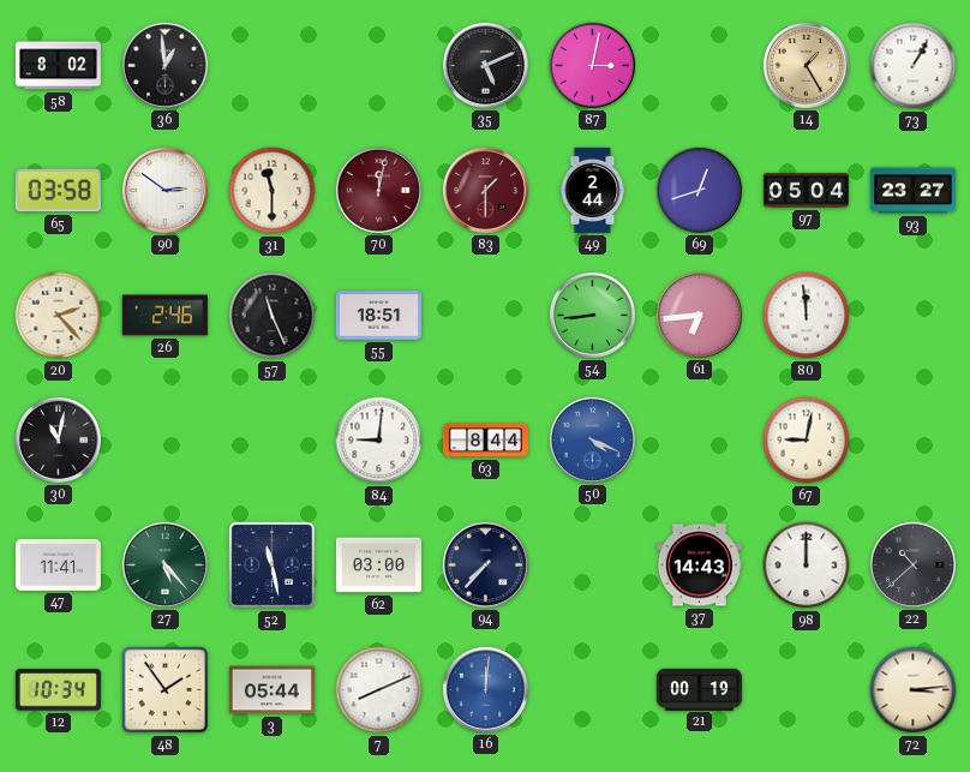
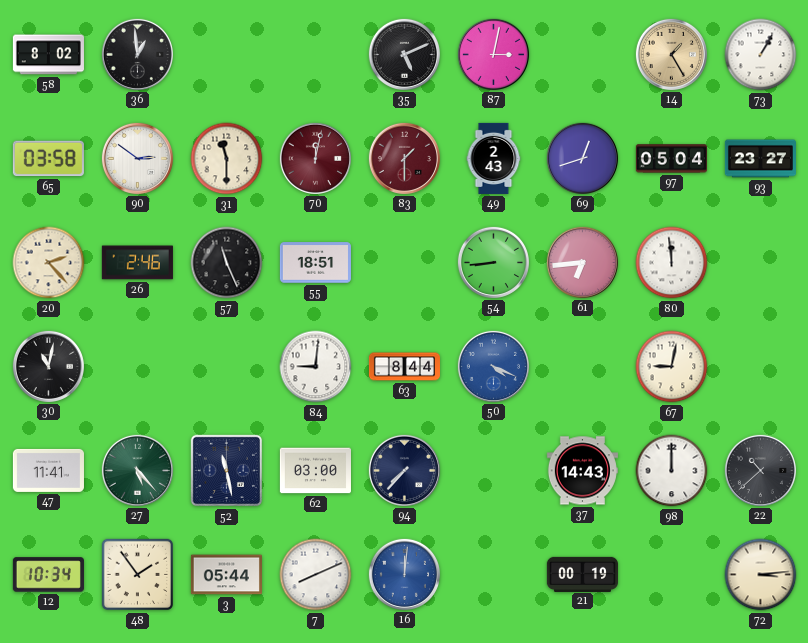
49: 2:44 -> 2:43 (494, 158)
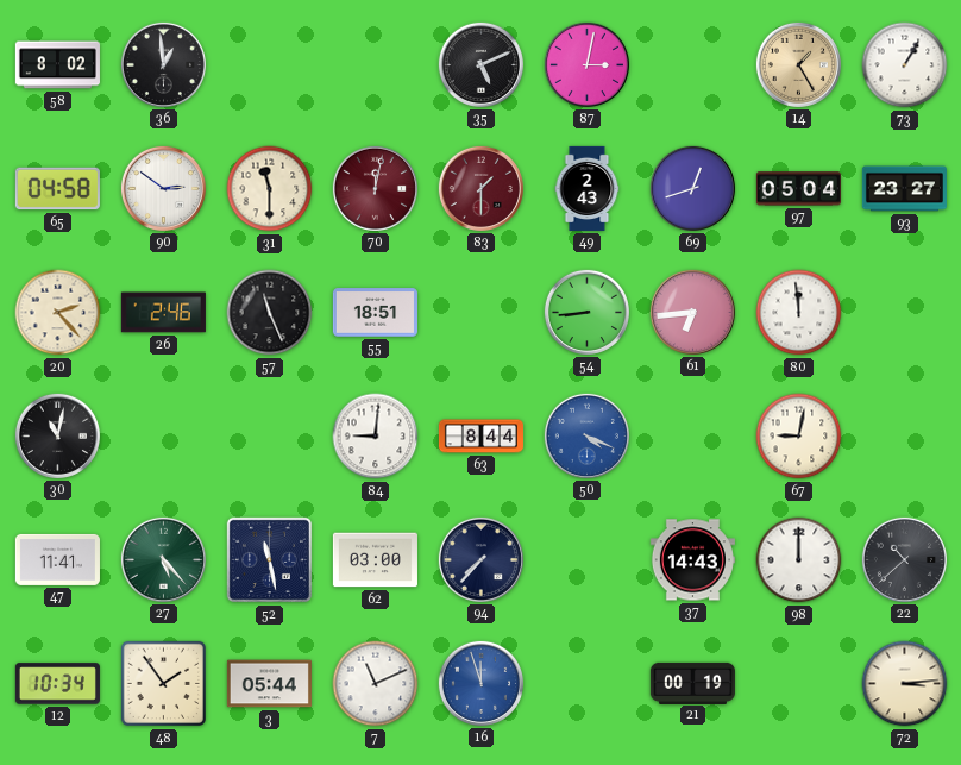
65: 03:58 -> 04:58 (57, 189)
7: 8:11 -> 11:11 (376, 684)
16: 12:01 -> 11:57 (480, 683)
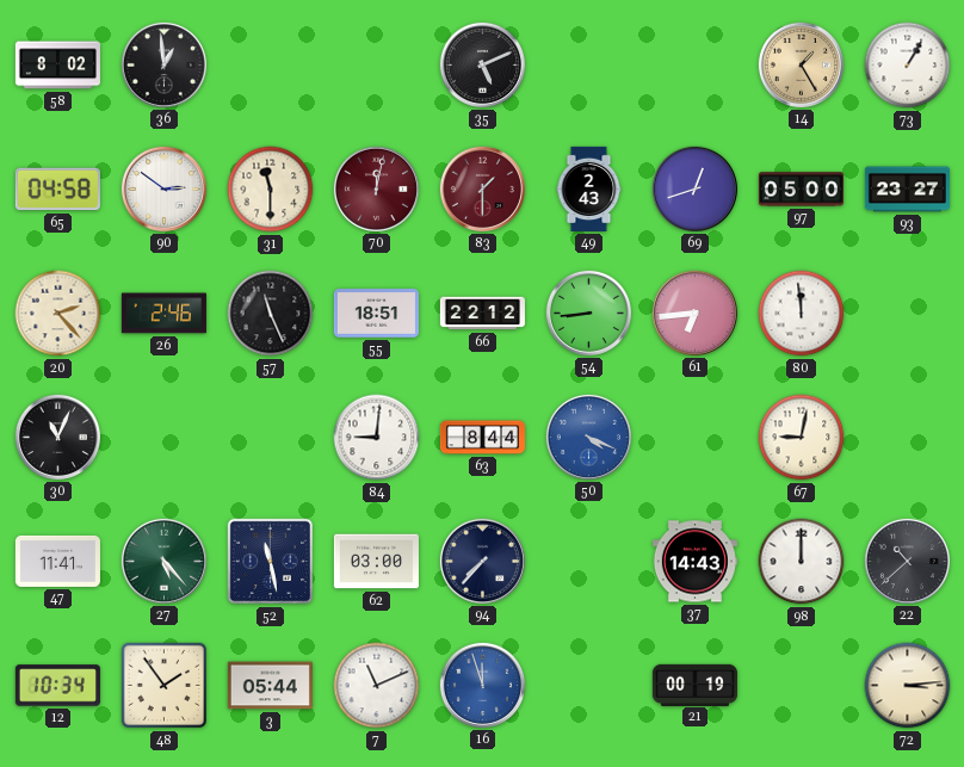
87: 3:02 -> none (586, 64)
97: 05:04 -> 05:00 (801, 190)
66: none -> 22:12 (482, 314)
30: 11:02 -> 11:04 (57, 437)
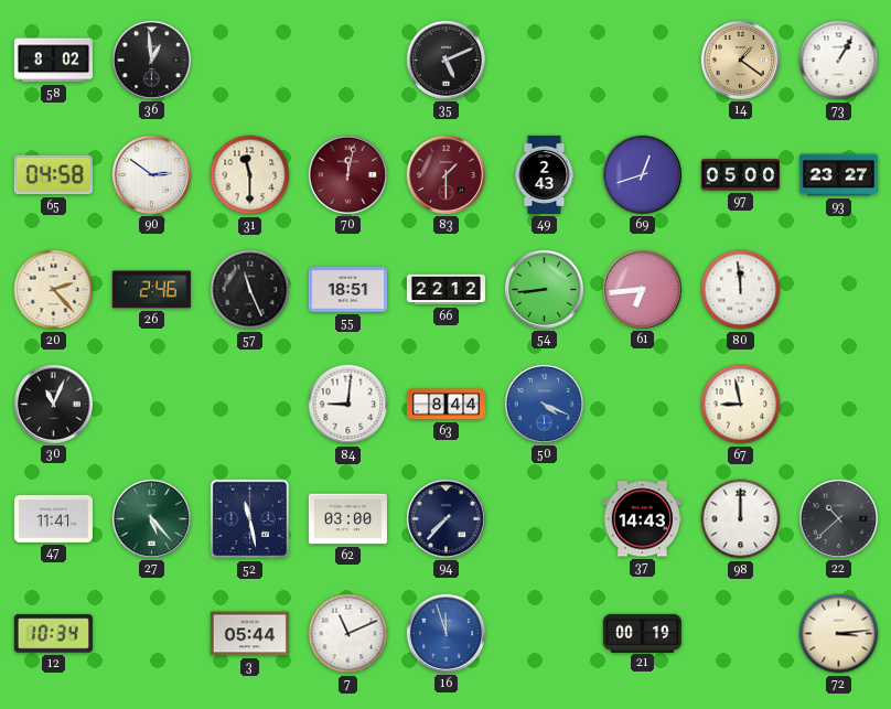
14: 1:25 -> 1:21 (740, 60)
67: 9:02 -> 8:58 (741, 405)
48: 1:54 -> none (163, 686)
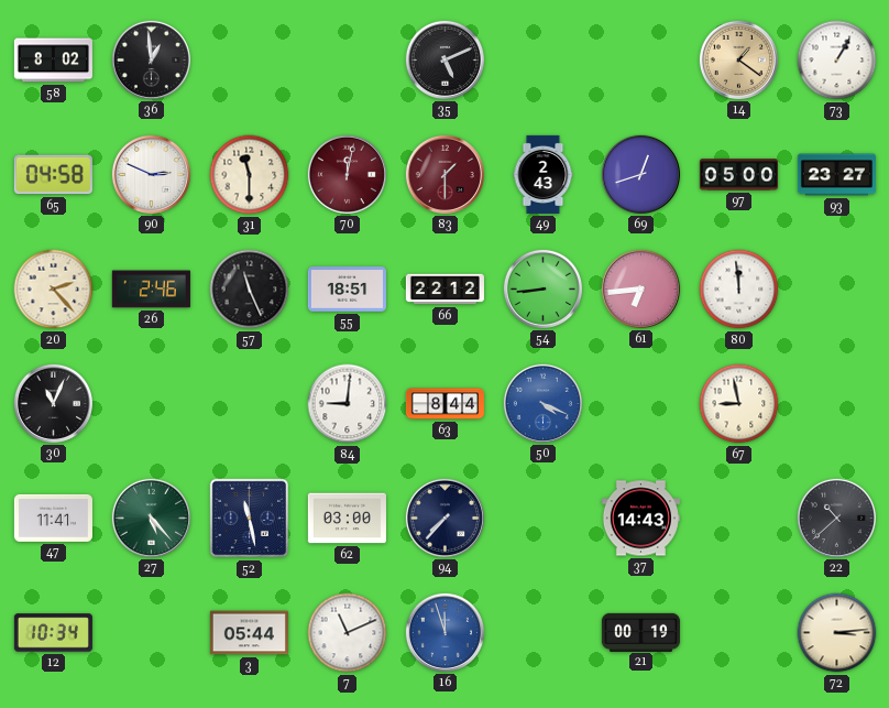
90: 2:51 -> 2:49 (151, 174)
98: 12:00 -> none (741, 519)
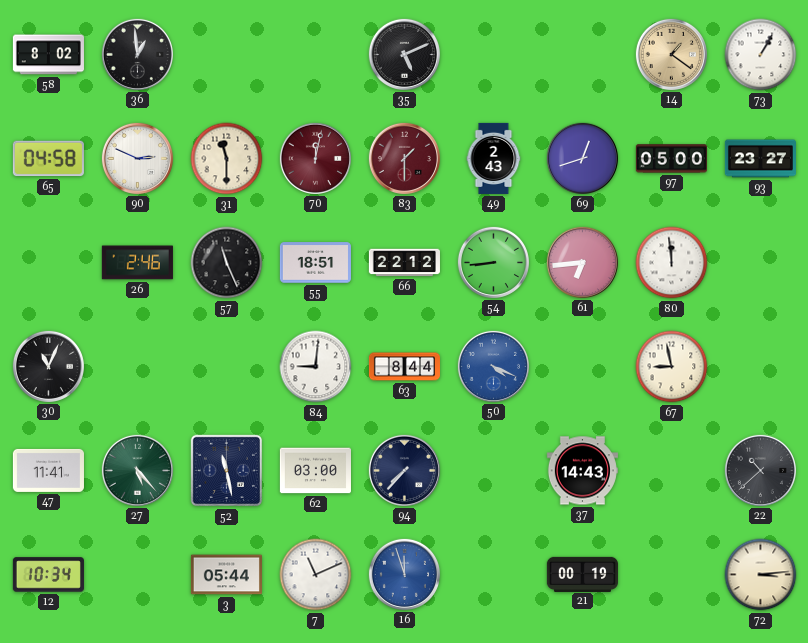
20: 2:23 -> none (54, 290)
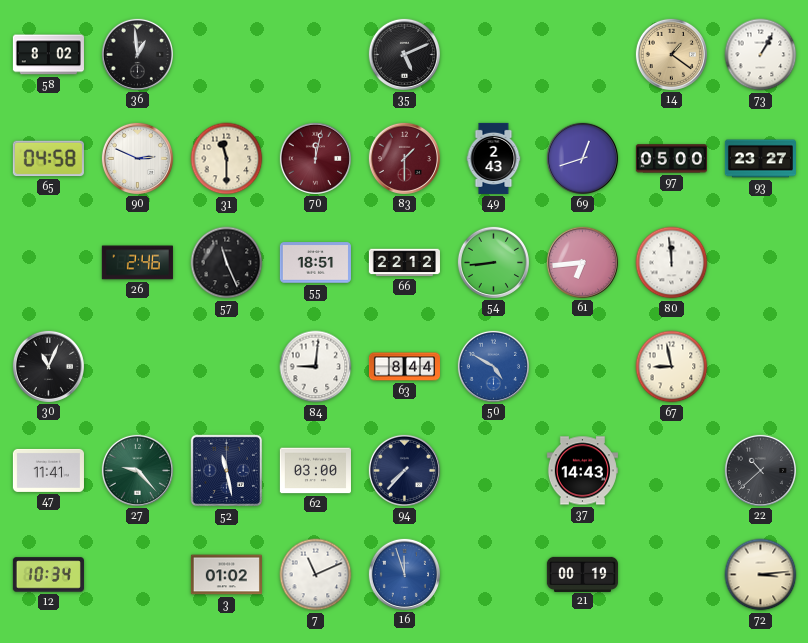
50: 4:19 -> 4:50 (493, 366)
27: 5:23 -> 9:23 (137, 470)
3: 05:44 -> 01:02 (226, 575)
